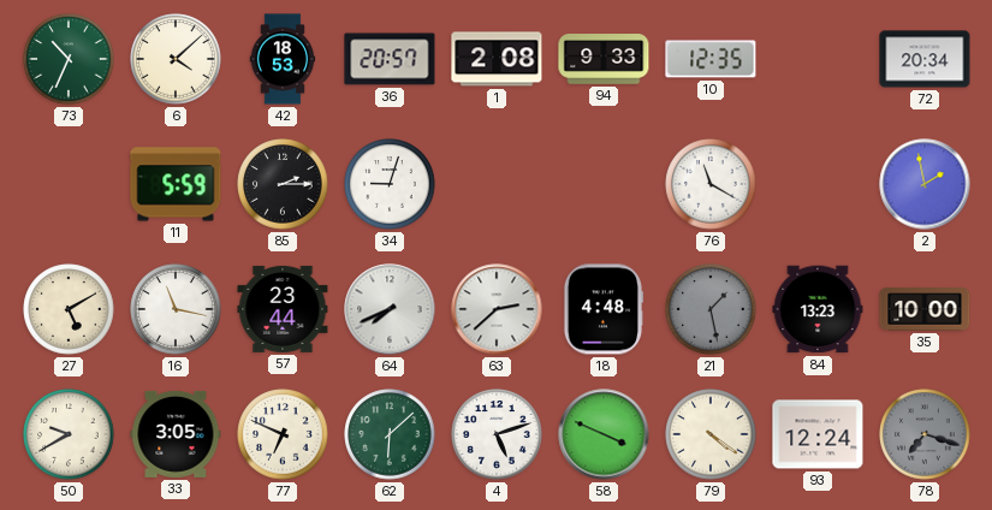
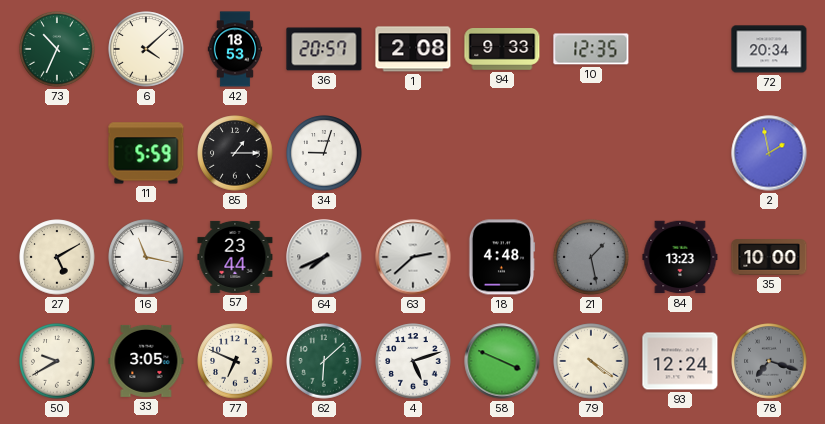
85: 2:15 -> 1:15 (235, 153)
76: 11:20 -> none (711, 184)
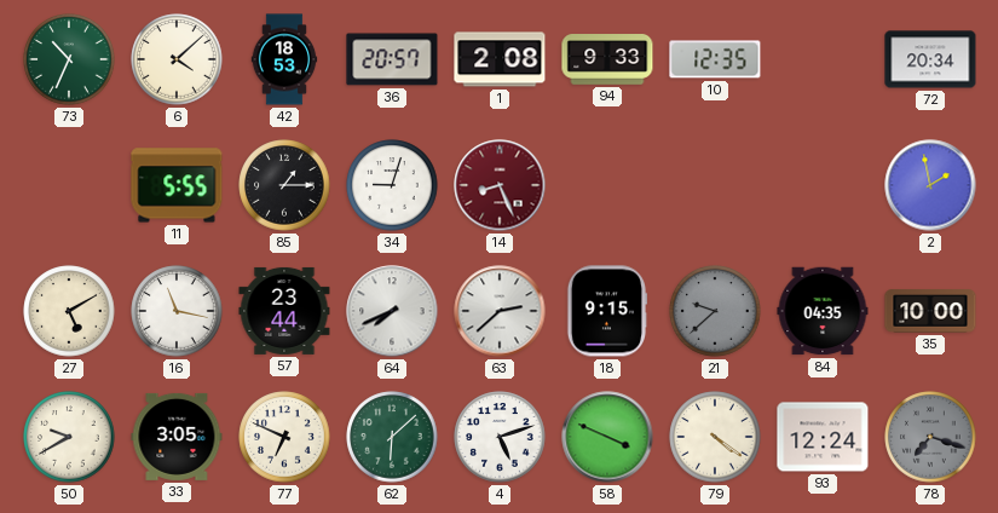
11: 5:59 -> 5:55 (177, 185)
14: none -> 8:26 (500, 185)
18: 4:48 -> 9:15 (607, 311)
21: 1:28 -> 9:38 (715, 311)
84: 13:23 -> 04:35 (823, 311)
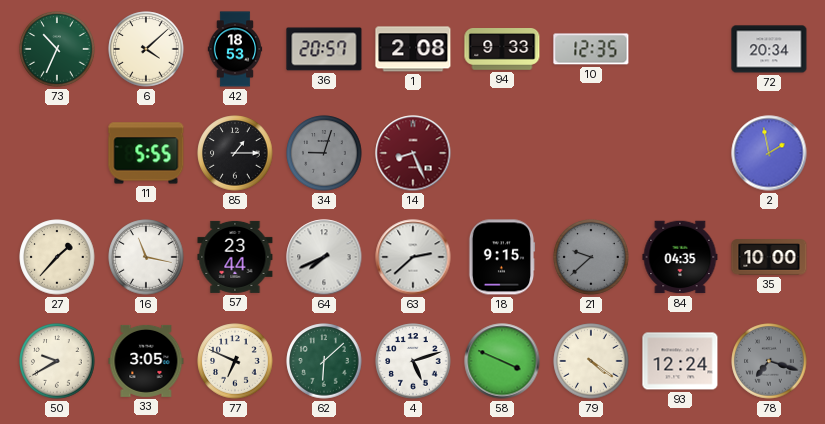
34 dial: white -> grey (324, 153)
27: 5:10 -> 1:37 (57, 257)
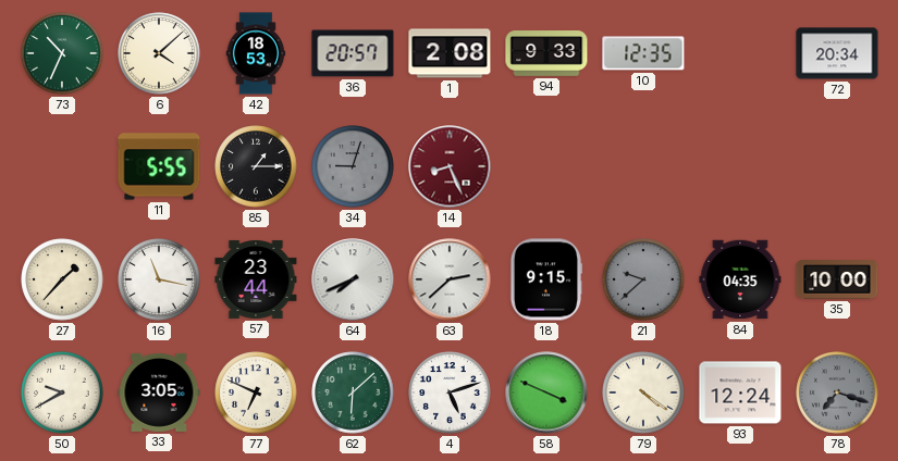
2: 1:58 -> none (769, 153)
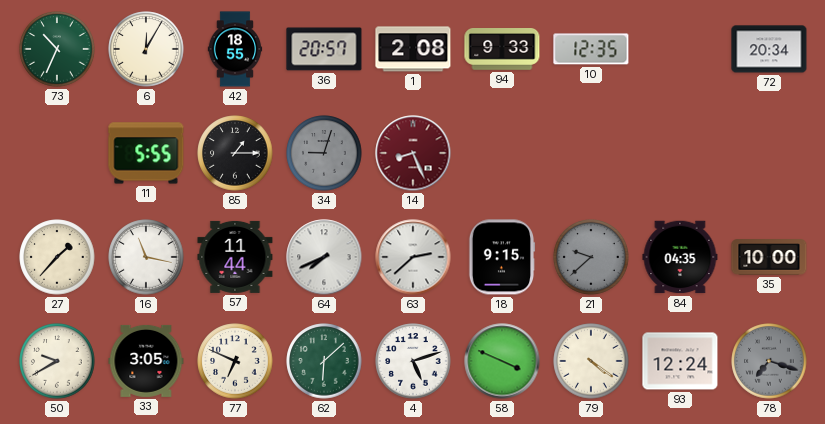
6: 4:08 -> 12:05 (146, 49)
42: 18:53 -> 18:55 (235, 49)
57: 23:44 -> 11:44 (235, 257)
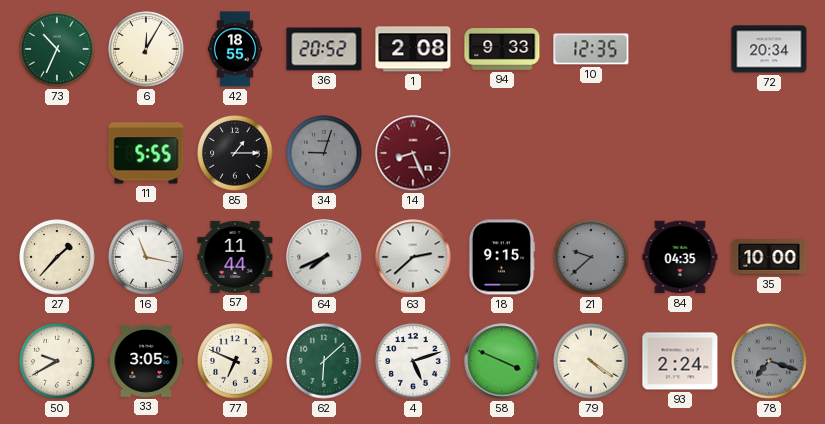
36: 20:57 -> 20:52 (324, 49)
93: 12:24 -> 2:24 (680, 361)
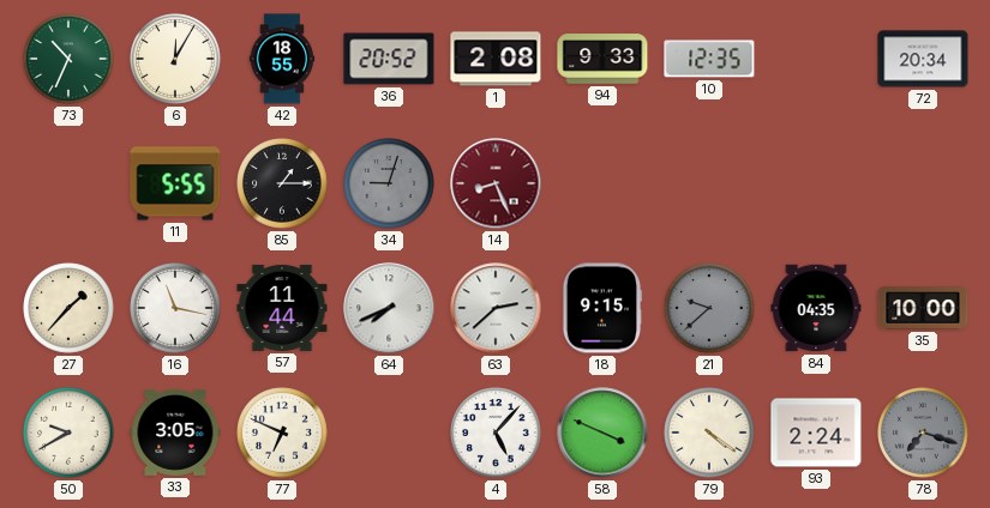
62: 6:08 -> none (324, 361)
4: 5:12 -> 5:07 (496, 433)
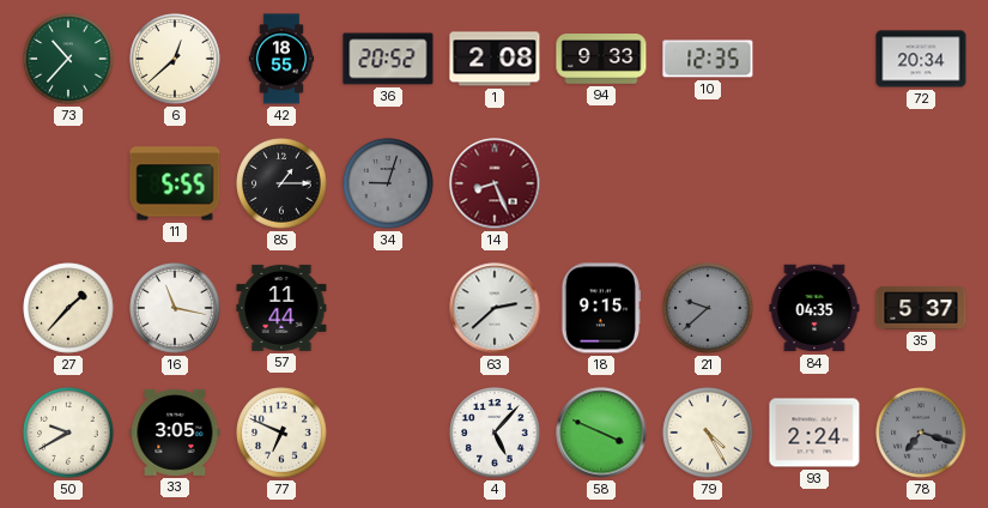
73: 10:34 -> 10:37 (68, 59)
6: 12:05 -> 12:38 (175, 59)
64: 7:41 -> none (389, 308)
35: 10:00 -> 5:37 (921, 308)
79: 4:21 -> 4:25 (708, 433)
